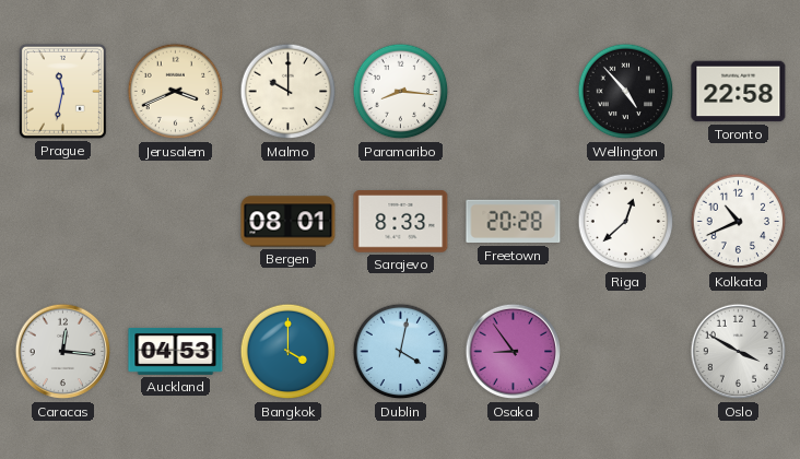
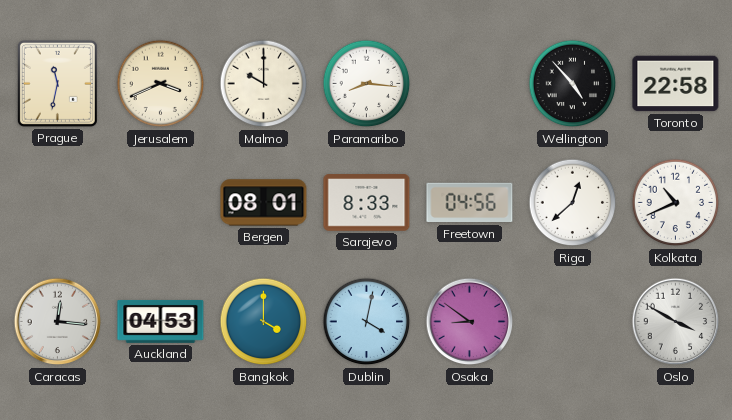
Freetown: 20:28 -> 04:56 (470, 203)
Osaka: 8:54 -> 8:51 (470, 322)
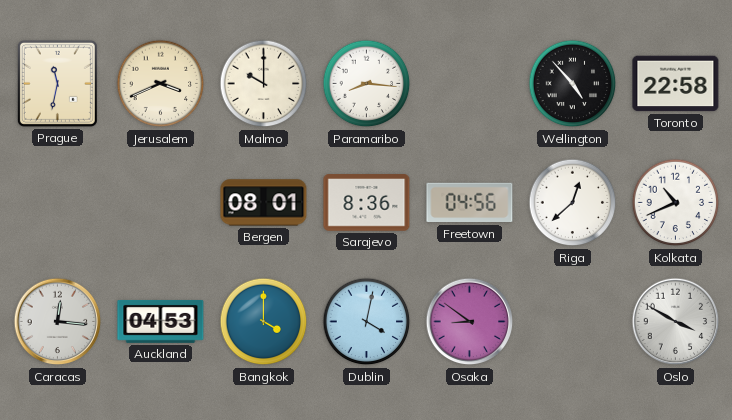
Sarajevo: 8:33 -> 8:36 (367, 203)
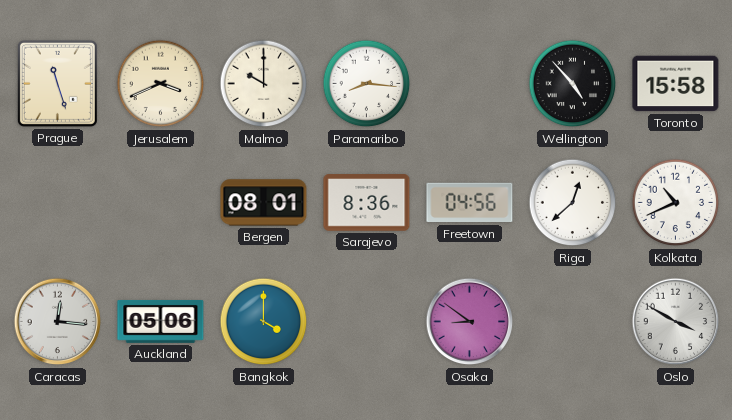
Prague: 11:32 -> 11:27 (57, 83)
Toronto: 22:58 -> 15:58 (676, 84)
Auckland: 04:53 -> 05:06 (161, 321)
Dublin: 4:02 -> none (367, 322)
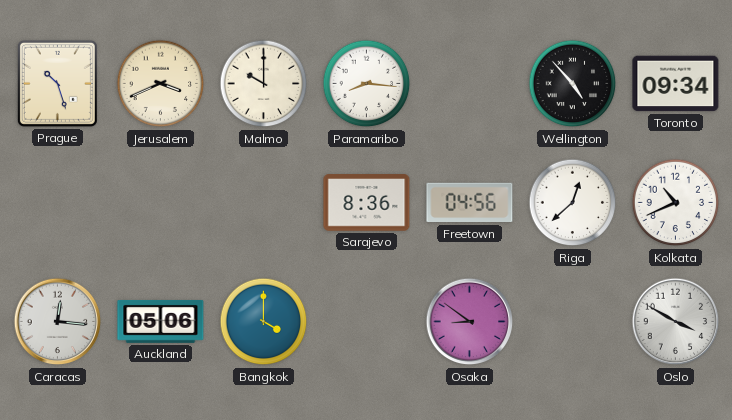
Prague: 11:27 -> 10:27 (57, 83)
Toronto: 15:58 -> 09:34 (676, 84)
Bergen: 08:01 -> none (264, 203)
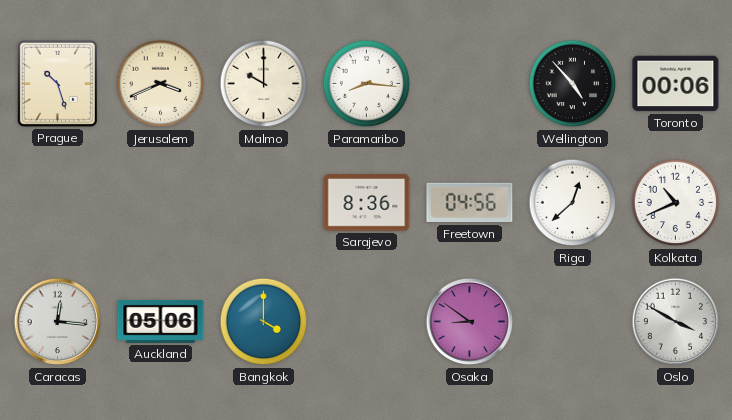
Toronto: 09:34 -> 00:06 (676, 84)
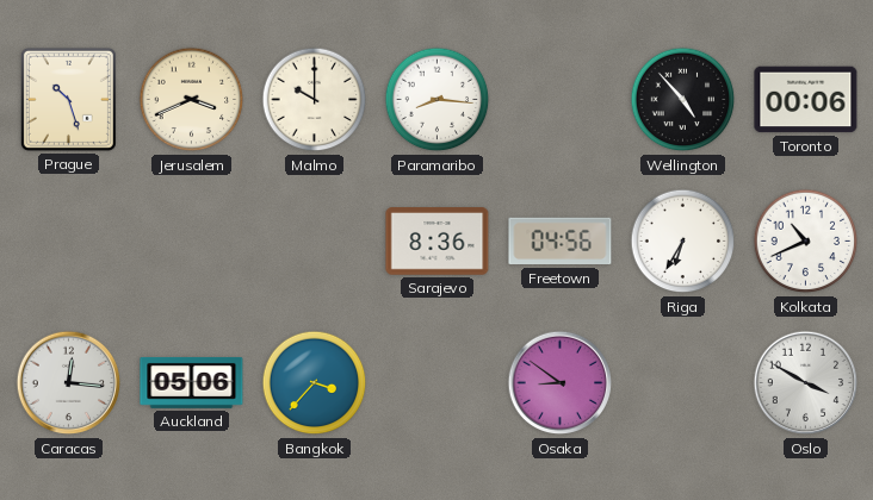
Riga: 12:38 -> 6:35 (683, 242)
Bangkok: 4:00 -> 3:37 (315, 383)
